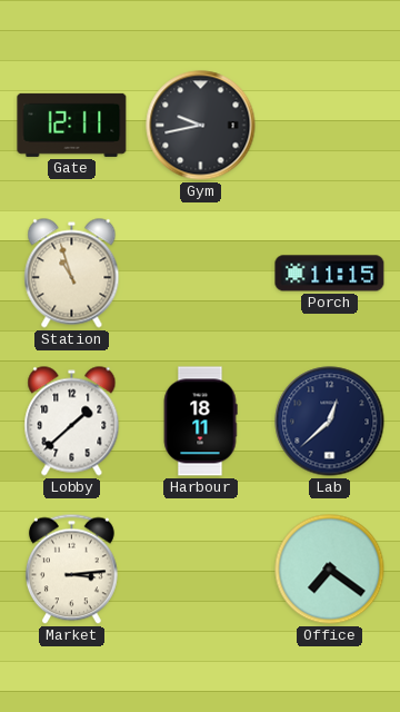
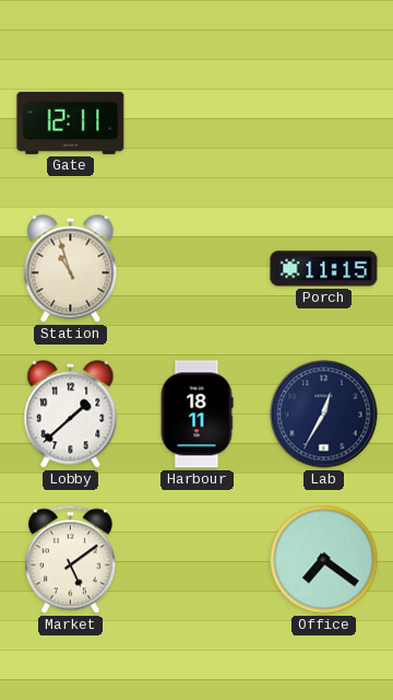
Gym: 9:43 -> none (201, 126)
Lab: 12:38 -> 12:35 (324, 415)
Market: 3:14 -> 5:09 (70, 560)
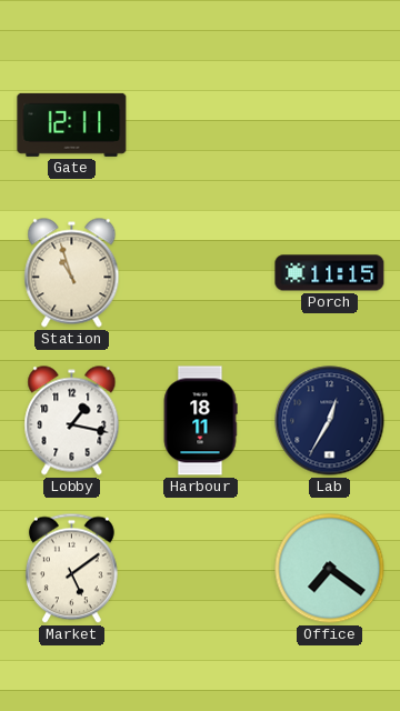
Lobby: 1:38 -> 1:17 (72, 421)
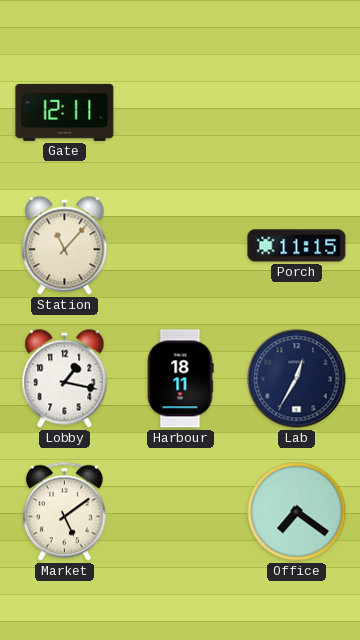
Station: 10:57 -> 11:07 (65, 246)
